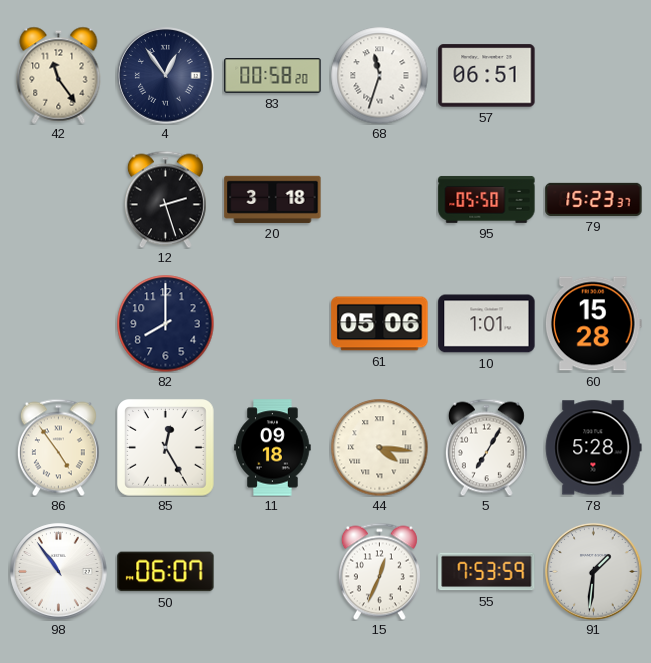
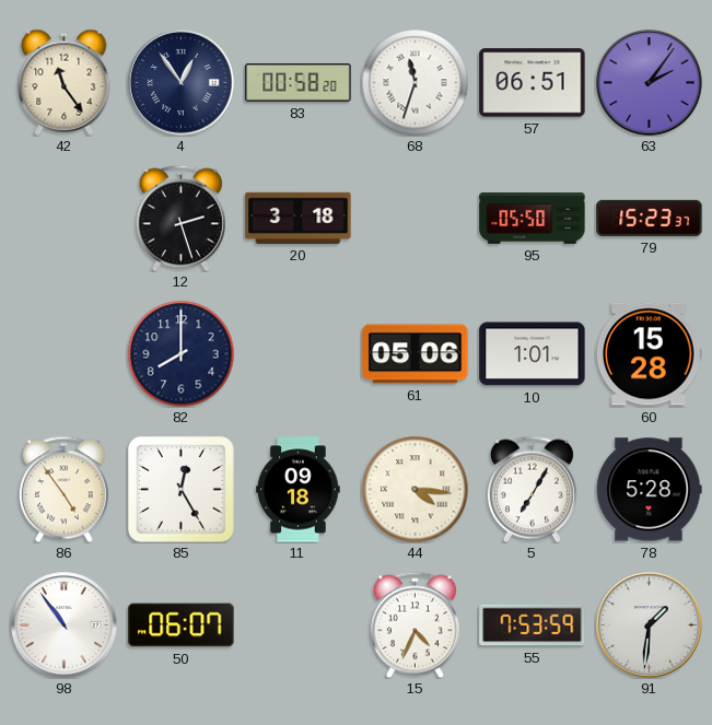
63: none -> 2:06 (650, 83)
15: 12:34 -> 4:34 (415, 624)
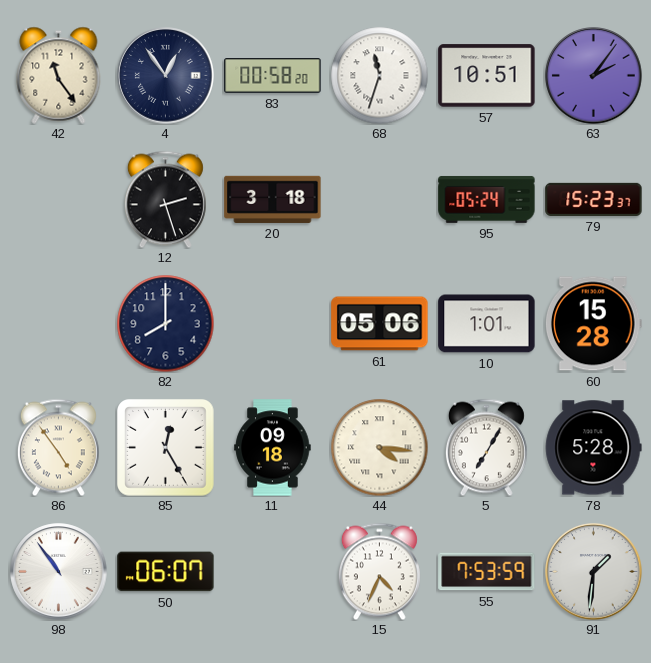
57: 06:51 -> 10:51 (487, 76)
95: 05:50 -> 05:24 (487, 199)
